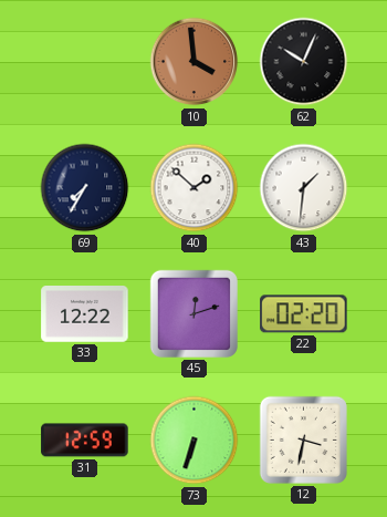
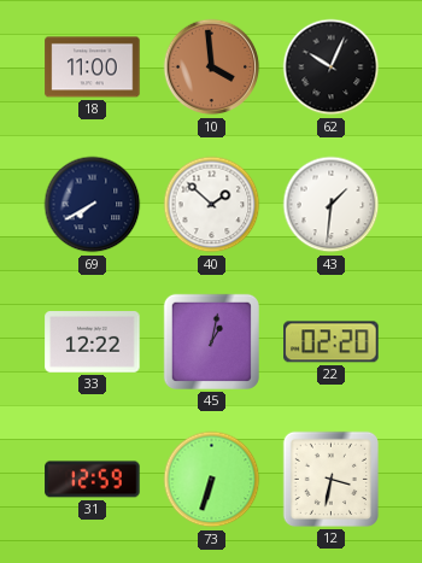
18: none -> 11:00 (93, 68)
69: 7:35 -> 7:40 (93, 205)
45: 12:12 -> 1:02 (211, 341)
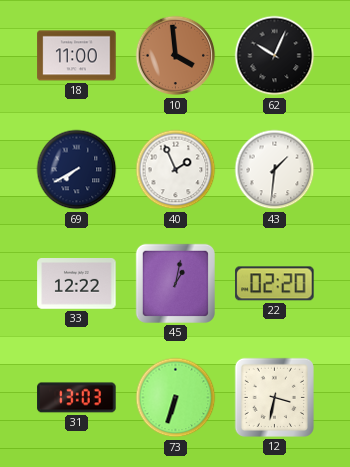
40: 1:52 -> 1:56 (176, 170)
31: 12:59 -> 13:03 (77, 398)
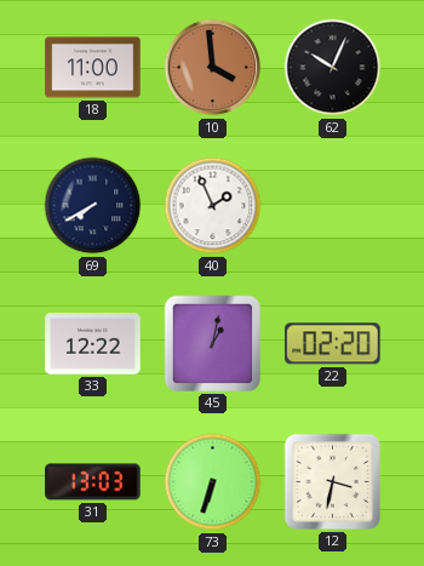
43: 1:31 -> none (275, 170)
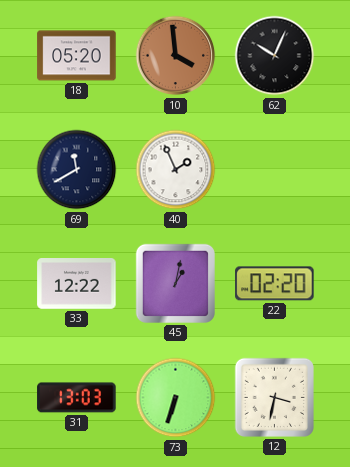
18: 11:00 -> 05:20 (77, 56)
69: 7:40 -> 11:40 (77, 170)
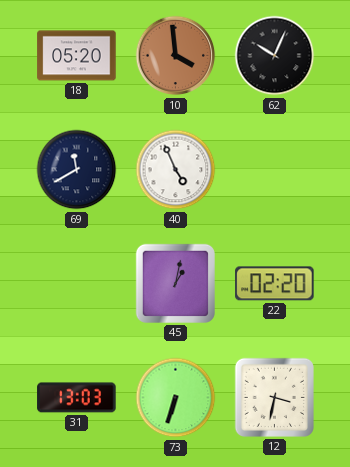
40: 1:56 -> 4:56 (176, 170)
33: 12:22 -> none (77, 284)
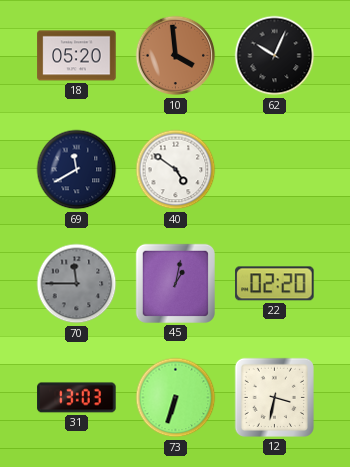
40: 4:56 -> 4:51 (176, 170)
70: none -> 11:45 (77, 284)
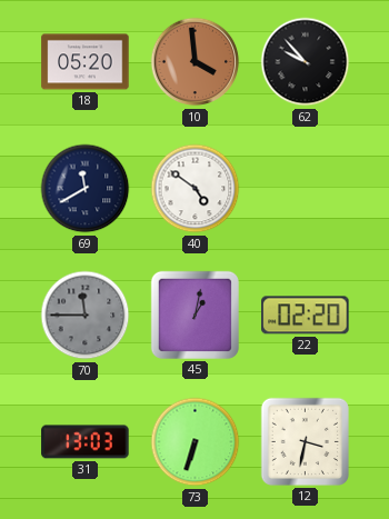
62: 10:04 -> 9:53 (306, 62)
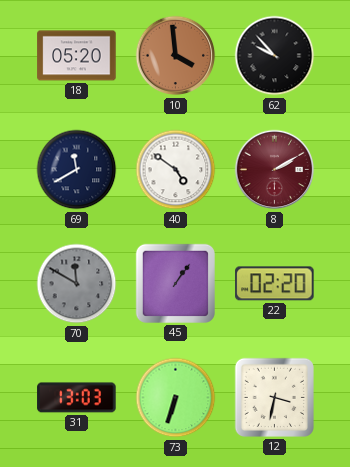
8: none -> 2:10 (275, 170)
70: 11:45 -> 11:50 (77, 284)
45: 1:02 -> 1:06 (175, 283)
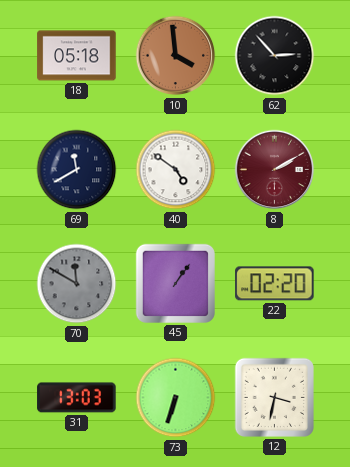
18: 05:20 -> 05:18 (77, 56)
62: 9:53 -> 2:53 (275, 56)
